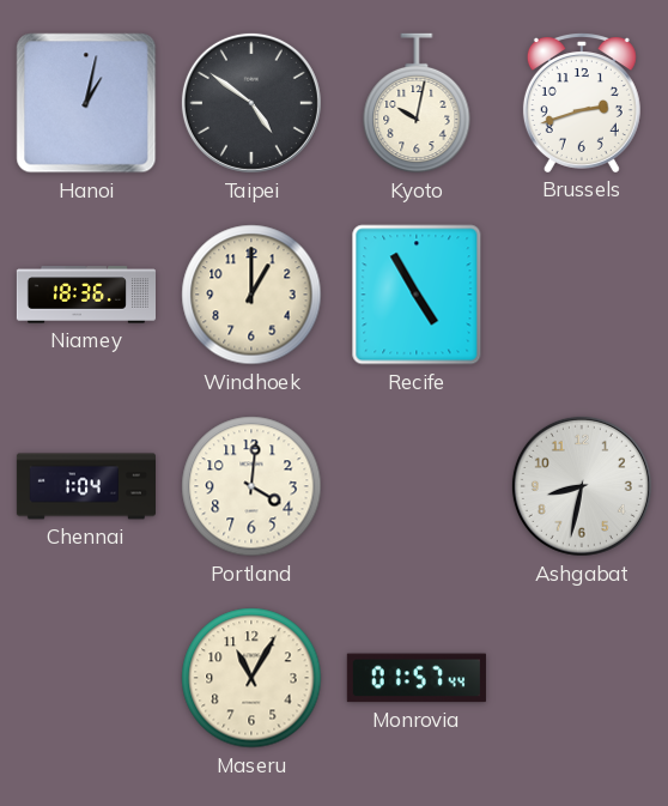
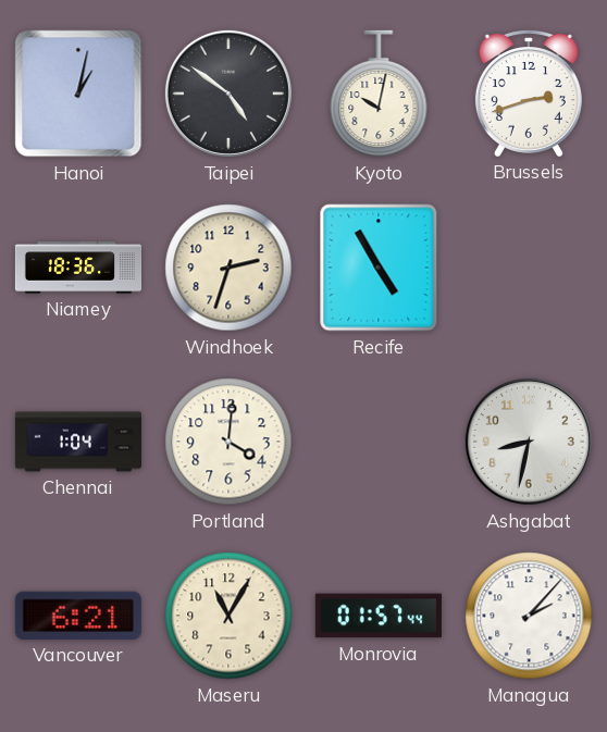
Windhoek: 1:00 -> 2:33 (228, 268)
Vancouver: none -> 6:21 (78, 616)
Managua: none -> 2:07 (529, 616)
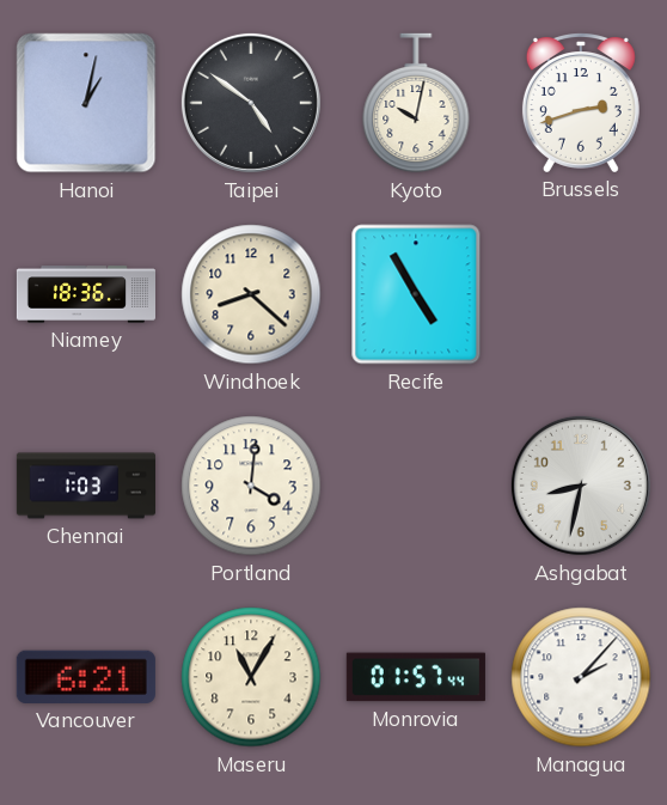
Windhoek: 2:33 -> 8:22 (251, 294)
Chennai: 1:04 -> 1:03 (85, 486)
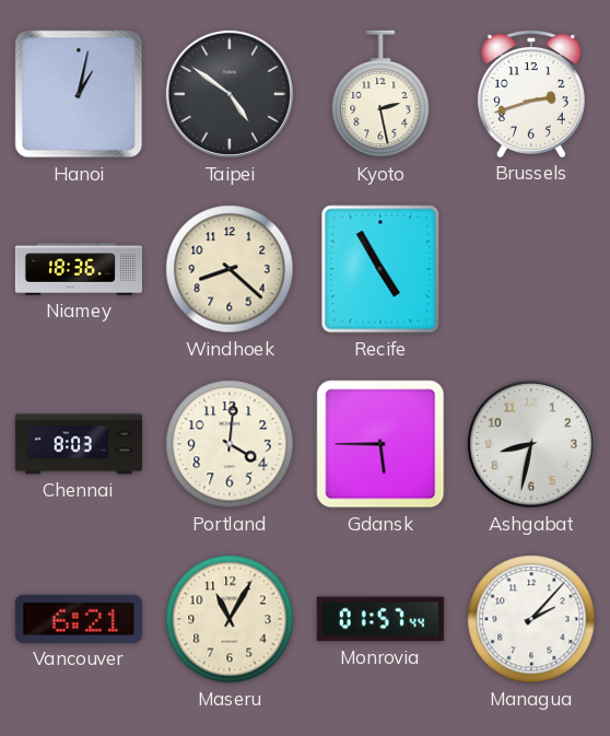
Kyoto: 10:02 -> 2:28 (380, 94)
Chennai: 1:03 -> 8:03 (78, 444)
Gdansk: none -> 5:45 (380, 444)
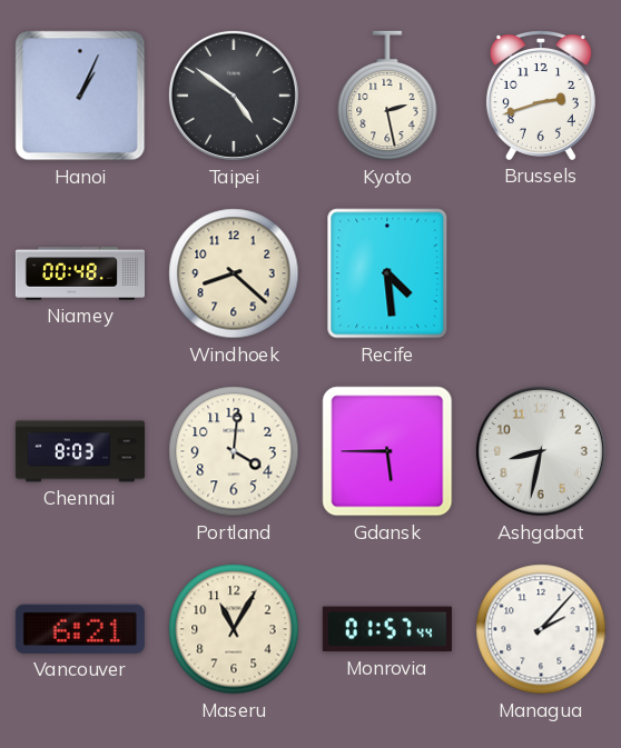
Hanoi: 1:02 -> 1:04 (80, 96)
Niamey: 18:36 -> 00:48 (79, 273)
Recife: 4:55 -> 4:29 (387, 273)
